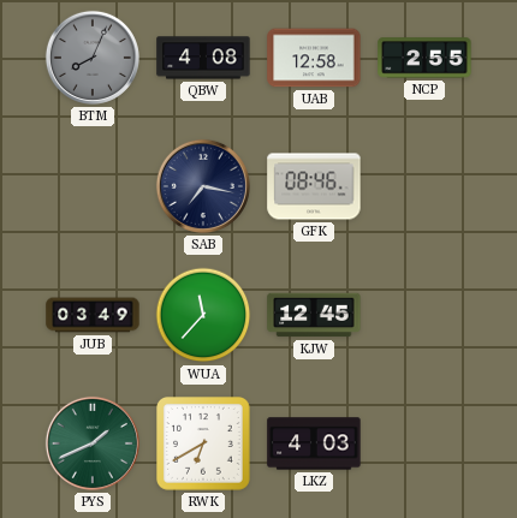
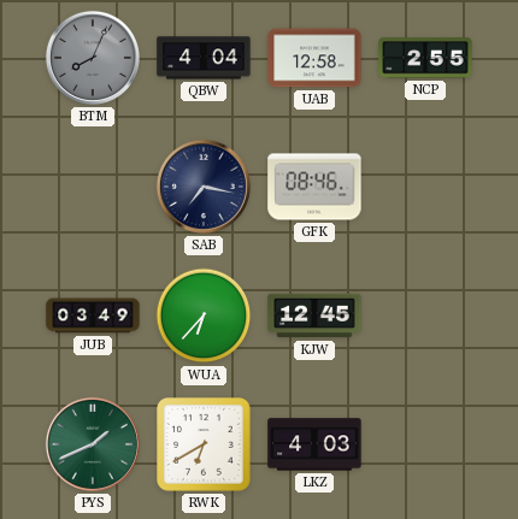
QBW: 4:08 -> 4:04 (204, 58)
WUA: 11:37 -> 6:37 (204, 315)
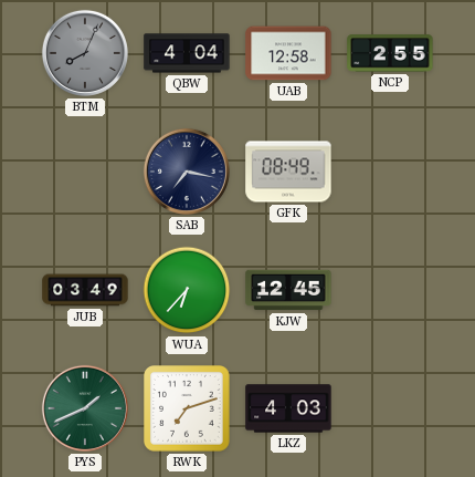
GFK: 08:46 -> 08:49 (288, 172)
RWK: 6:40 -> 7:12 (188, 409)
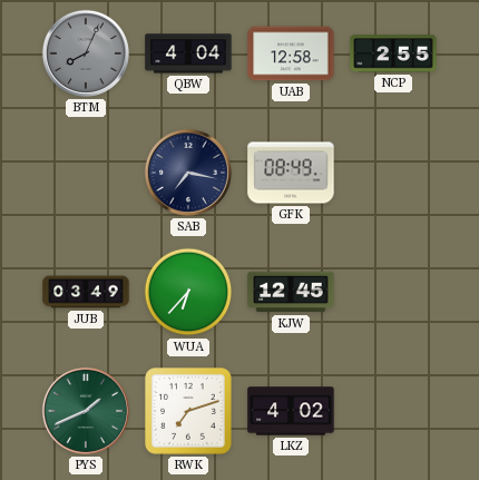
LKZ: 4:03 -> 4:02 (291, 411)
